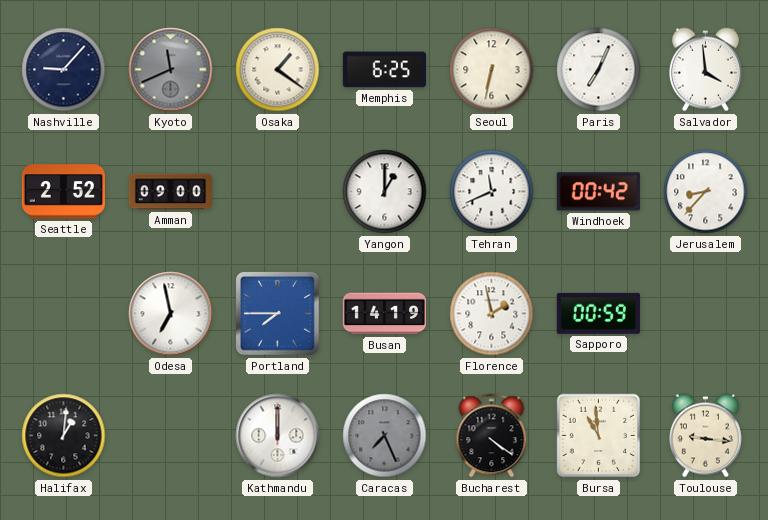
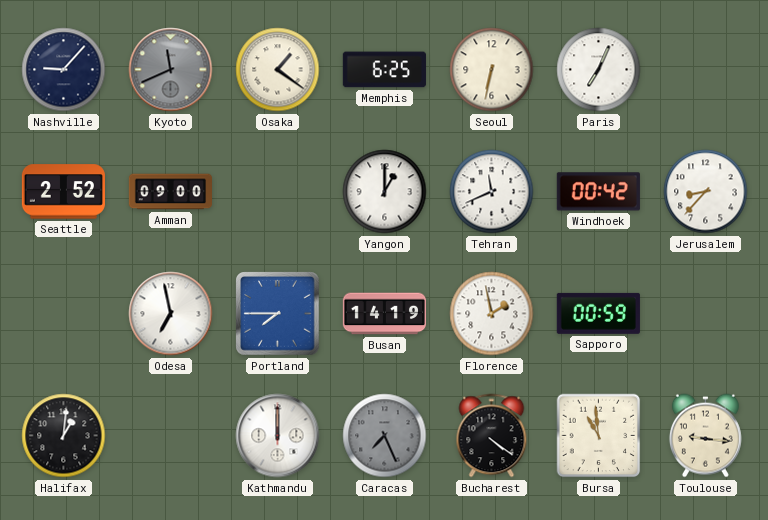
Salvador: 3:59 -> none (705, 70)
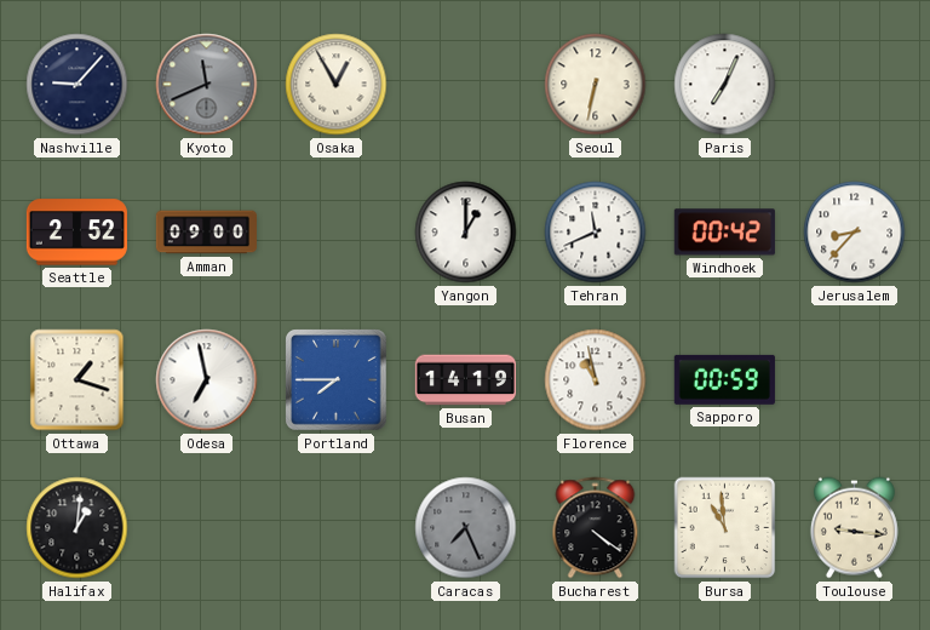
Osaka: 1:21 -> 12:55 (337, 85)
Memphis: 6:25 -> none (384, 70)
Ottawa: none -> 1:18 (77, 380)
Florence: 1:58 -> 10:58 (596, 380)
Kathmandu: 12:00 -> none (278, 436)
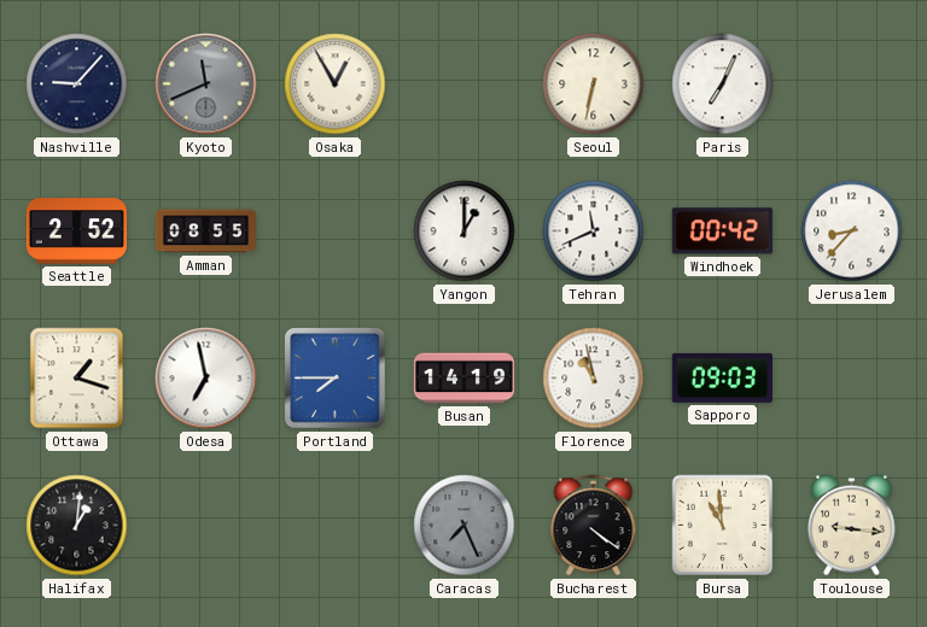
Amman: 09:00 -> 08:55 (205, 232)
Sapporo: 00:59 -> 09:03 (722, 377)
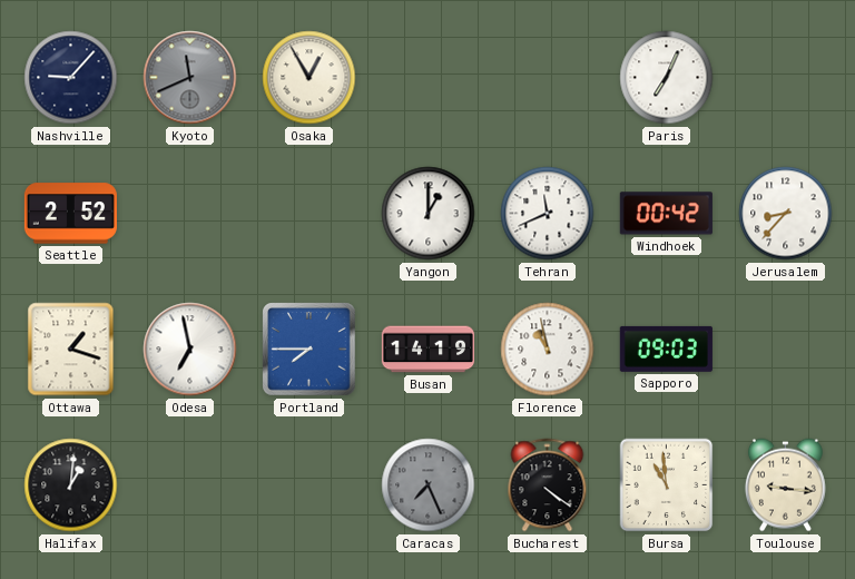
Seoul: 6:32 -> none (594, 84)
Amman: 08:55 -> none (205, 232)
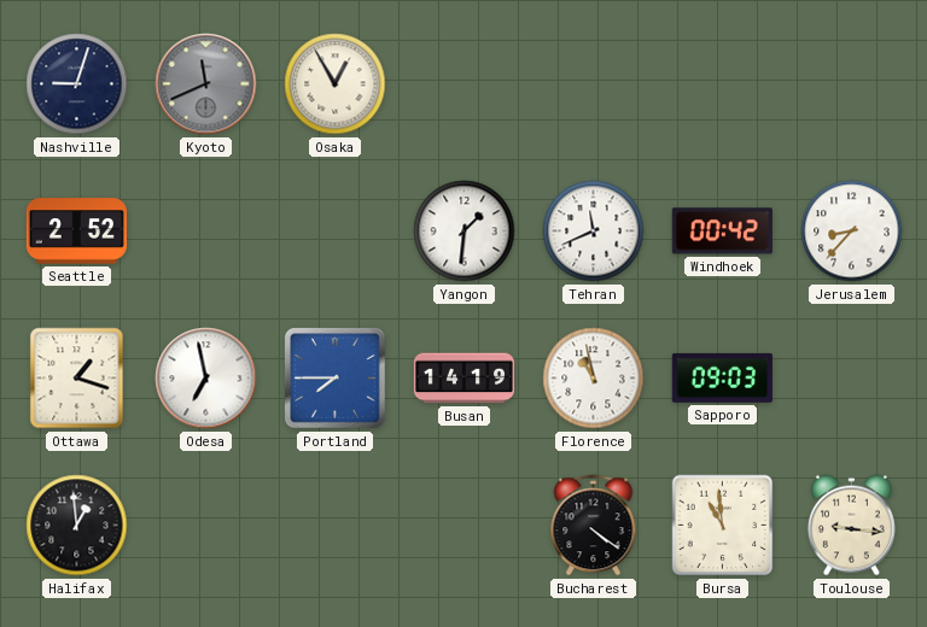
Nashville: 9:07 -> 9:03 (77, 84)
Paris: 7:04 -> none (667, 78)
Yangon: 1:00 -> 1:31 (465, 232)
Halifax: 1:01 -> 12:59 (77, 526)
Caracas: 7:26 -> none (429, 485)
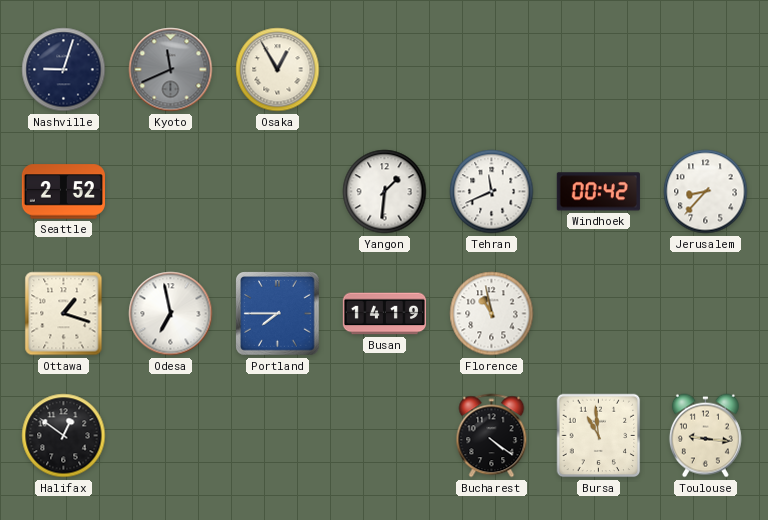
Sapporo: 09:03 -> none (722, 377)
Halifax: 12:59 -> 12:51 (64, 436)
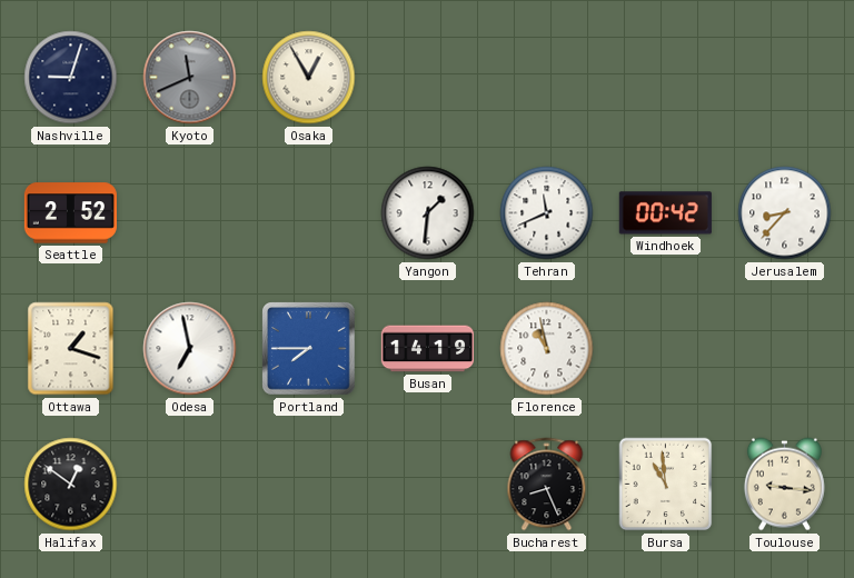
Bucharest: 4:21 -> 8:26 (547, 485)
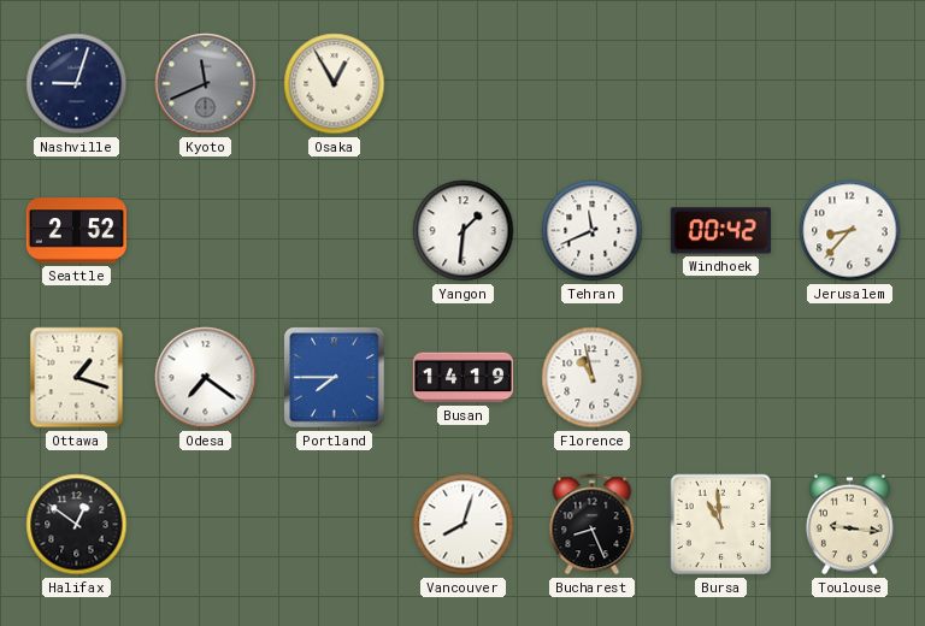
Odesa: 6:58 -> 7:21 (206, 378)
Vancouver: none -> 8:03 (464, 525)
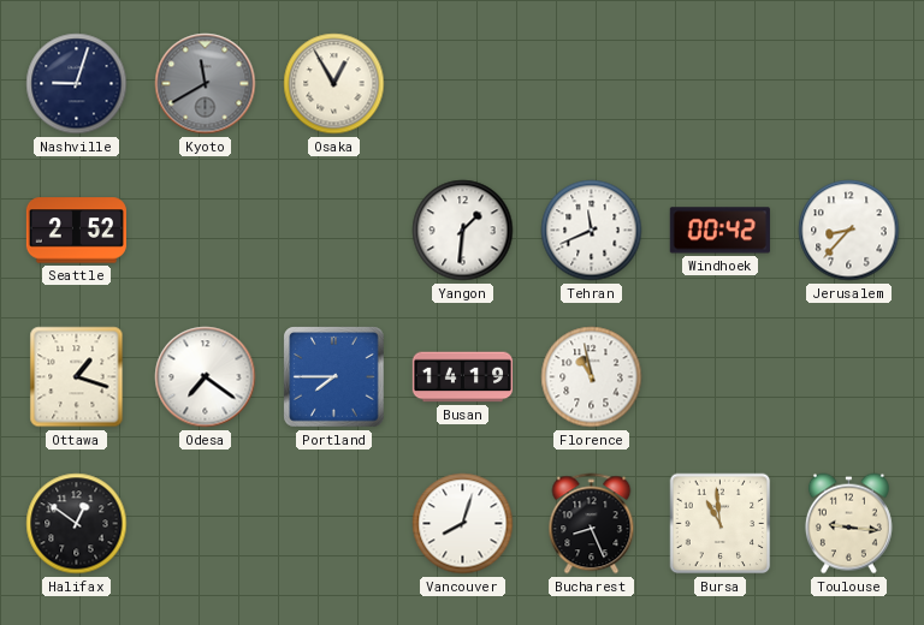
Kyoto: 11:41 -> 11:40 (206, 84)
